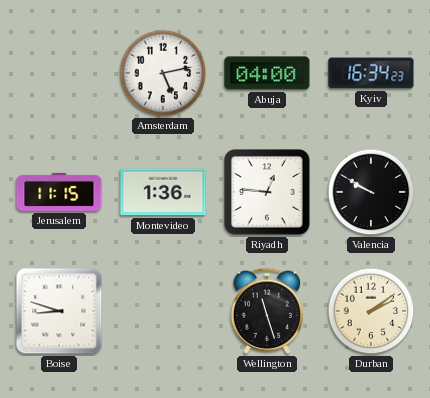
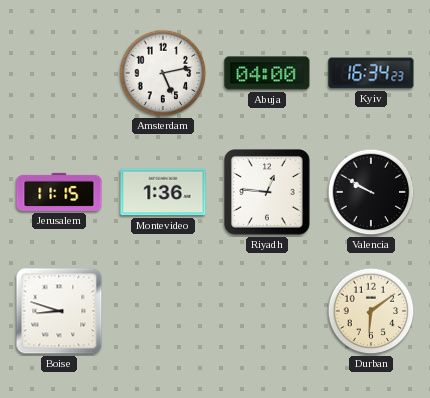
Wellington: 11:27 -> none (267, 311)
Durban: 2:09 -> 6:09 (371, 311)
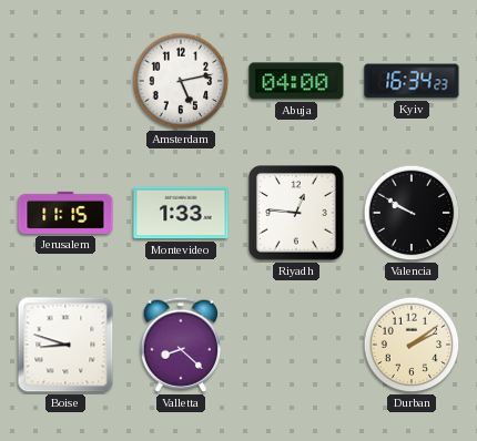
Montevideo: 1:36 -> 1:33 (181, 213)
Valletta: none -> 8:22 (181, 345)
Durban: 6:09 -> 2:09 (412, 345)
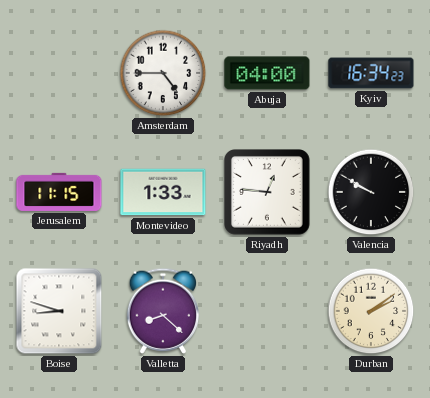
Amsterdam: 5:13 -> 4:45 (163, 73)
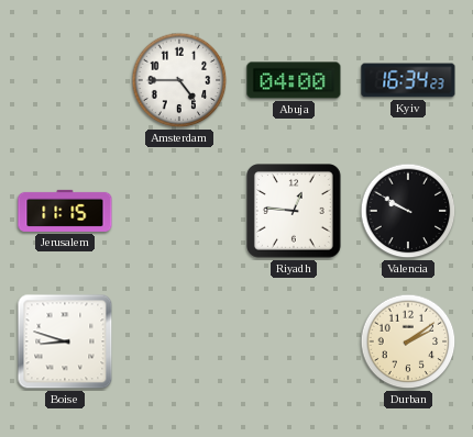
Montevideo: 1:33 -> none (163, 192)
Valletta: 8:22 -> none (163, 311)
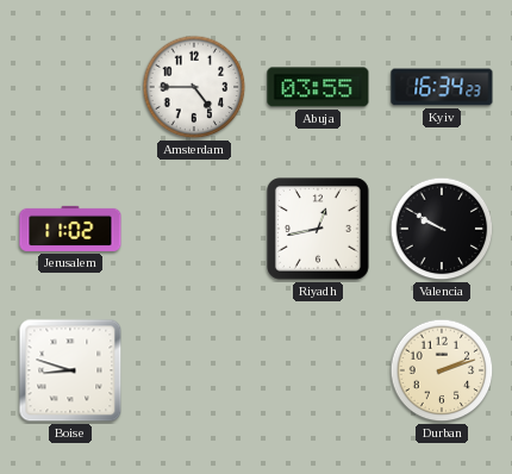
Abuja: 04:00 -> 03:55 (318, 87)
Jerusalem: 11:15 -> 11:02 (70, 229)
Riyadh: 12:46 -> 12:43 (319, 230)
Durban: 2:09 -> 2:12 (442, 370)
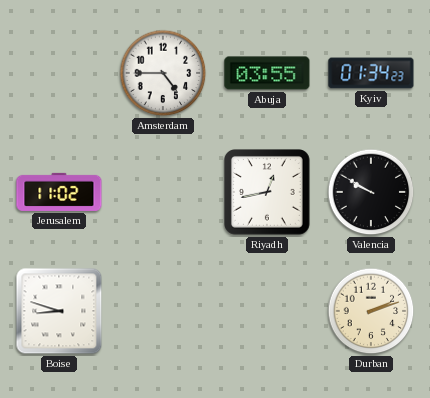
Kyiv: 16:34 -> 01:34 (371, 73)
